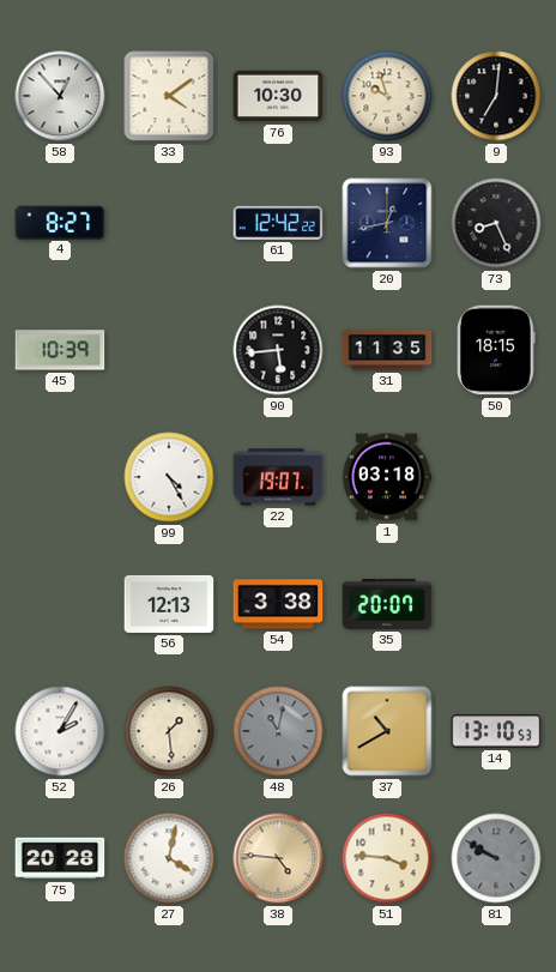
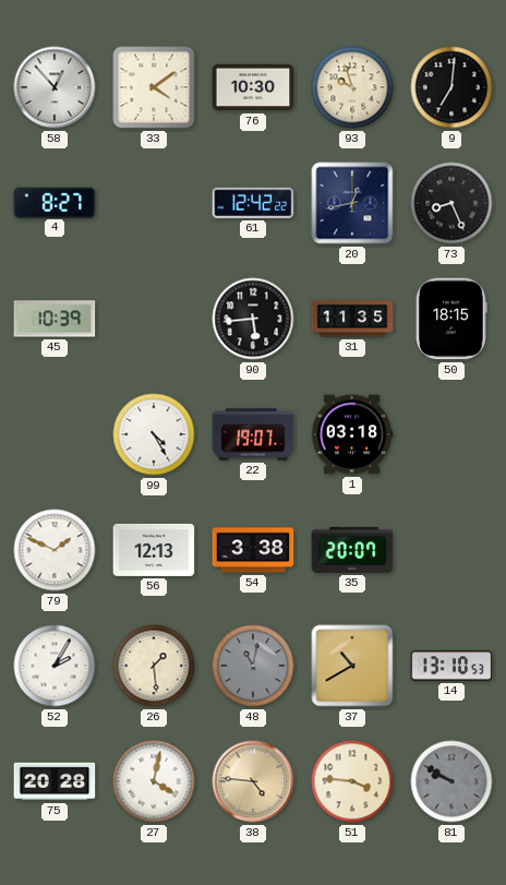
79: none -> 1:49 (55, 550)
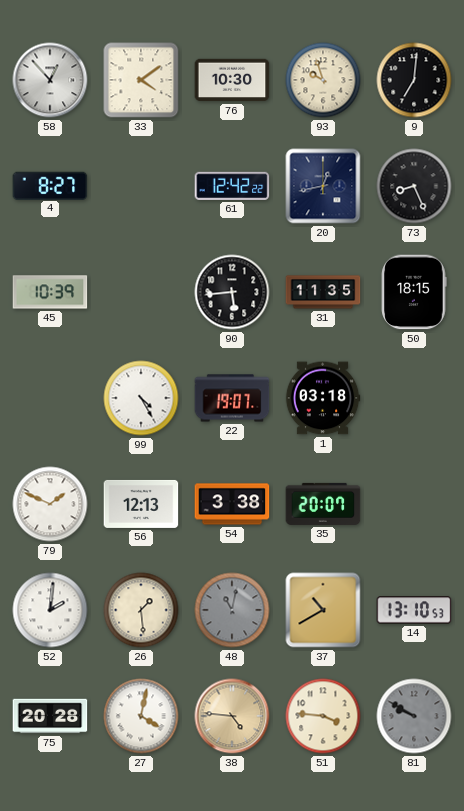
52: 2:05 -> 2:01 (50, 610)
